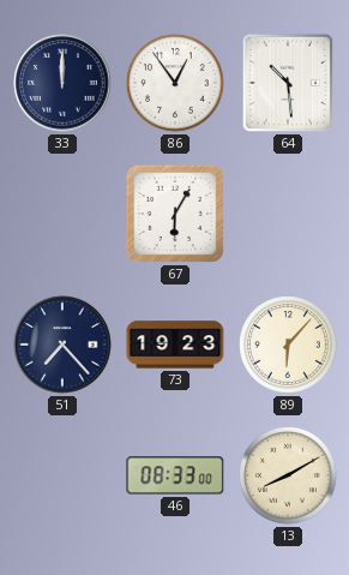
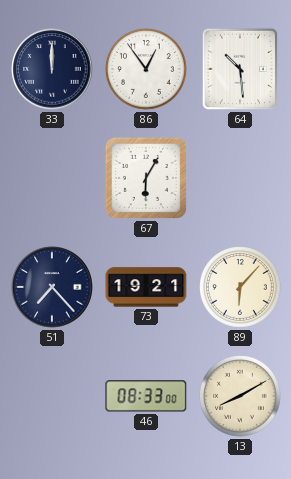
73: 19:23 -> 19:21 (146, 287)
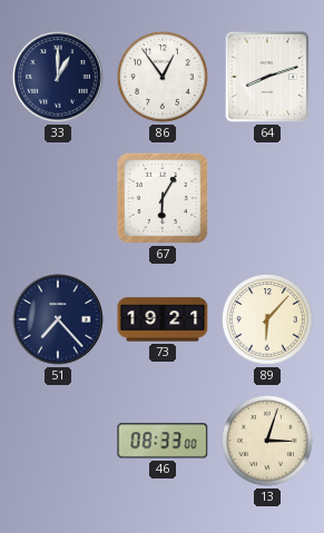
33: 12:00 -> 1:00 (58, 77)
64: 10:29 -> 8:12 (267, 77)
13: 8:10 -> 3:03 (267, 441)
